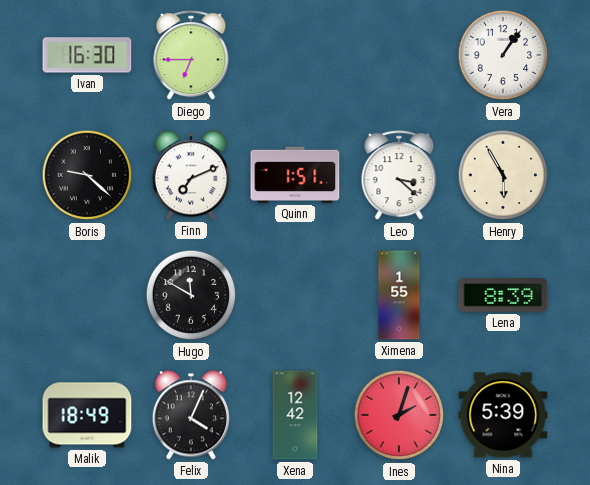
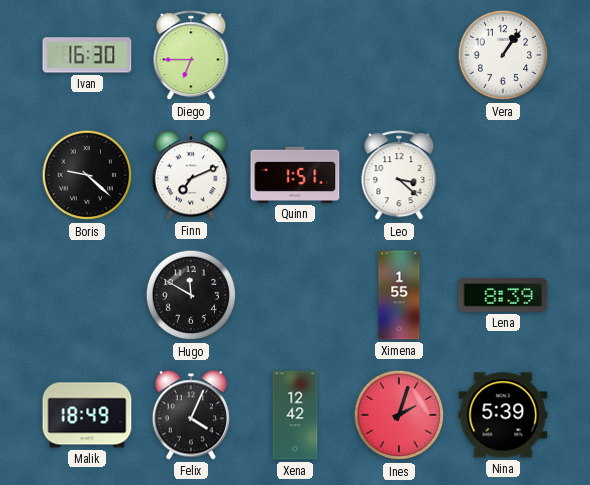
Henry: 5:55 -> none (503, 175)
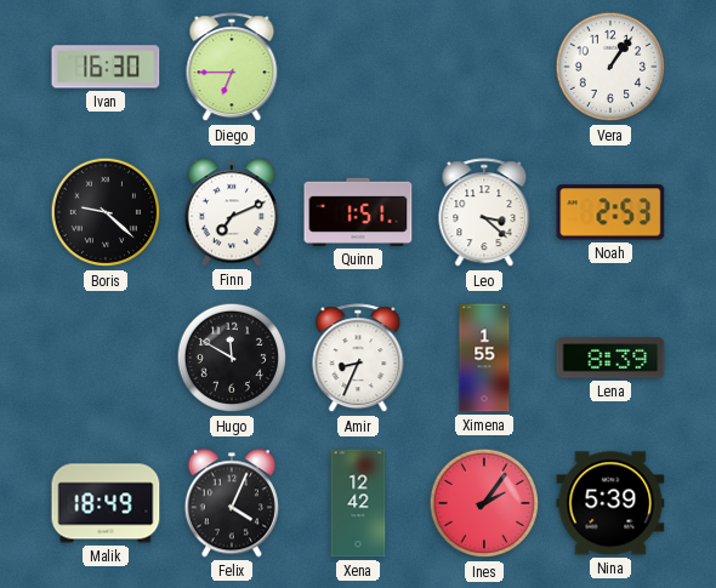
Noah: none -> 2:53 (610, 212)
Amir: none -> 8:34 (358, 359)
Ines: 2:03 -> 2:06 (484, 503)
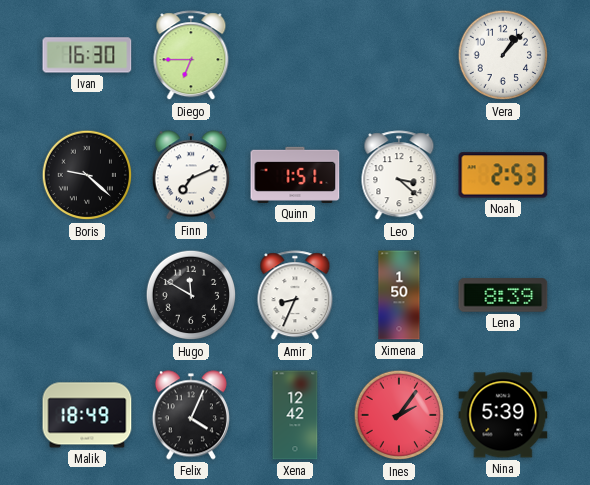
Vera: 1:06 -> 1:07 (503, 55)
Ximena: 1:55 -> 1:50 (399, 295)
